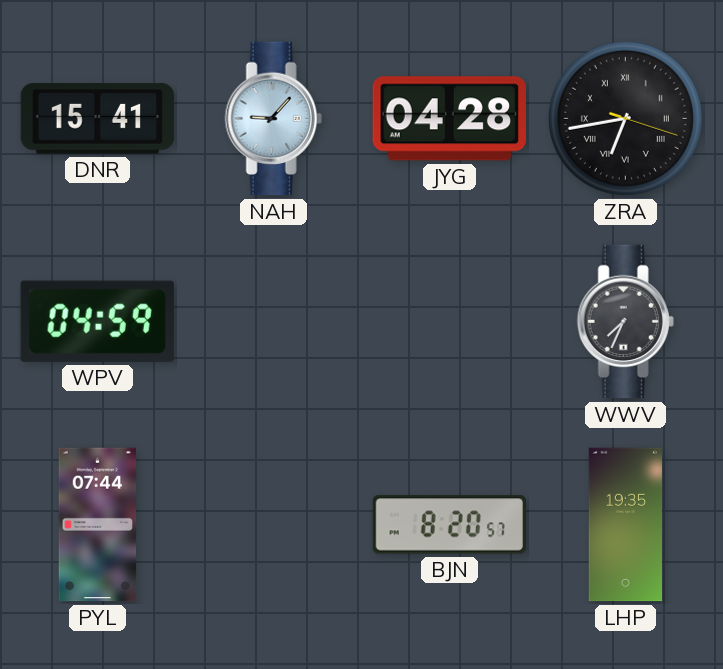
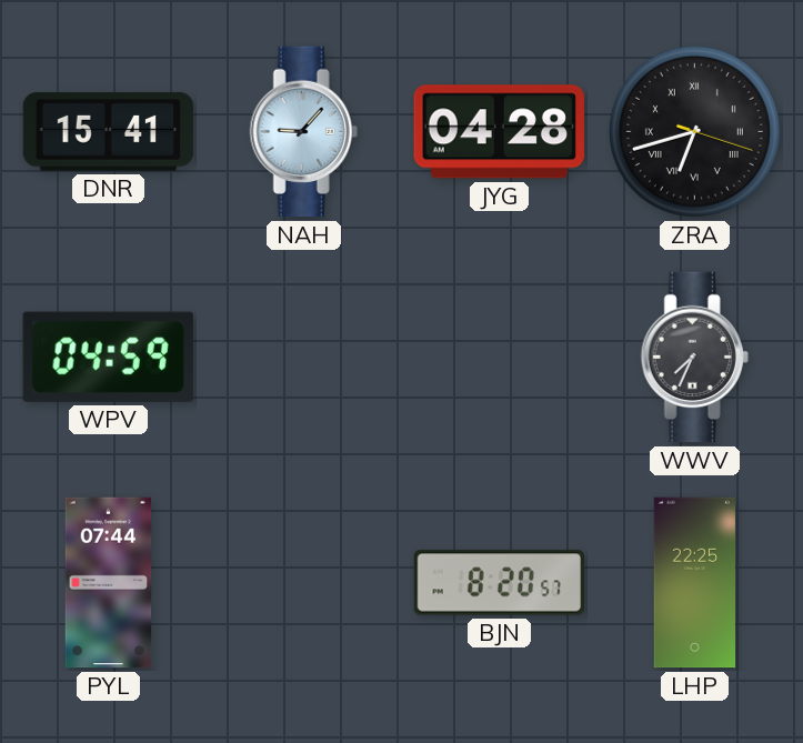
ZRA: 6:43 -> 6:42 (694, 131)
LHP: 19:35 -> 22:25 (694, 583)
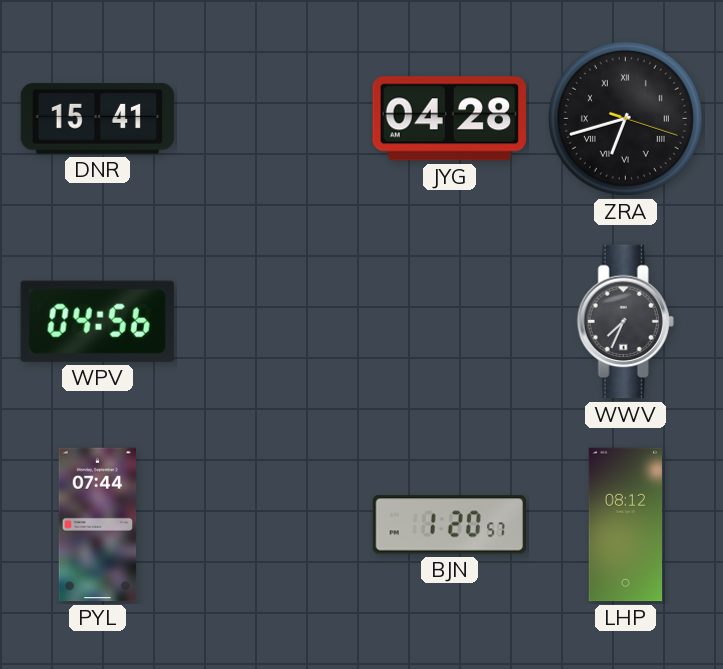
NAH: 9:07 -> none (303, 132)
WPV: 04:59 -> 04:56 (97, 321)
BJN: 8:20 -> 1:20 (450, 525)
LHP: 22:25 -> 08:12 (625, 525)
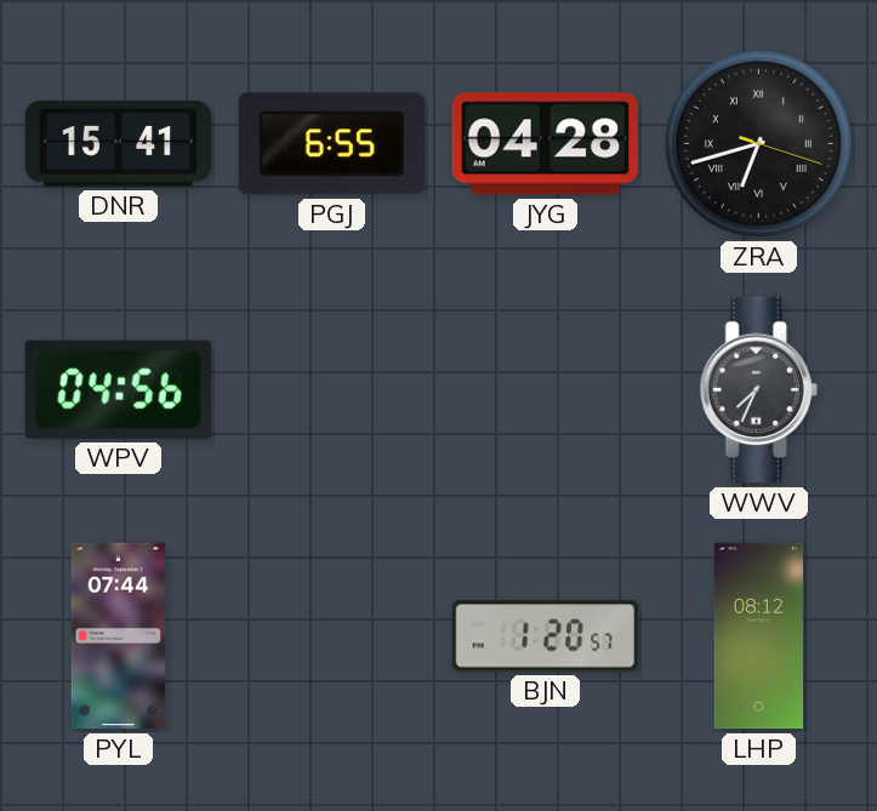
PGJ: none -> 6:55 (331, 144)
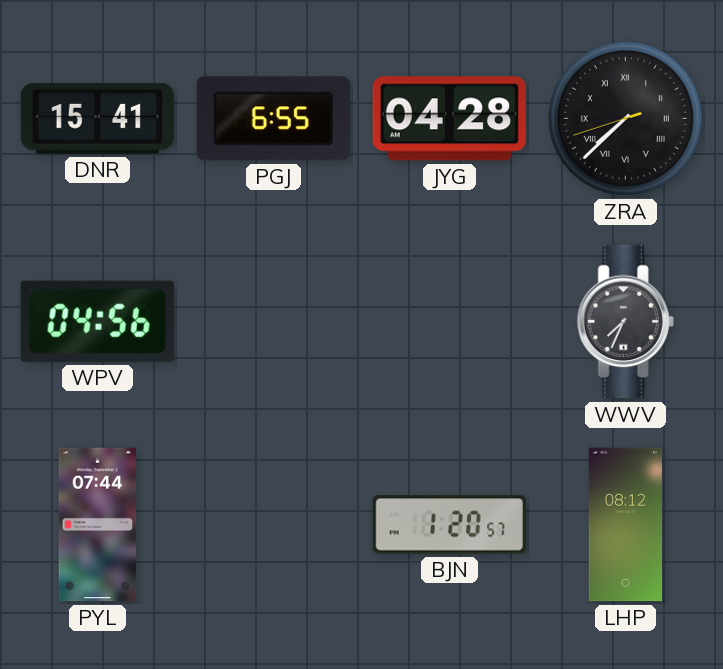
ZRA: 6:42 -> 7:37 (625, 118)
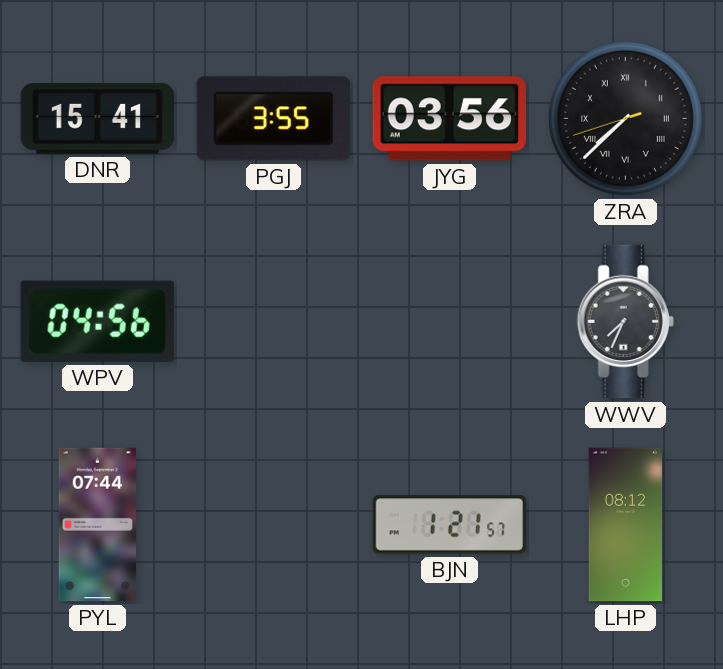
PGJ: 6:55 -> 3:55 (273, 119)
JYG: 04:28 -> 03:56 (449, 119)
BJN: 1:20 -> 1:21 (450, 525)
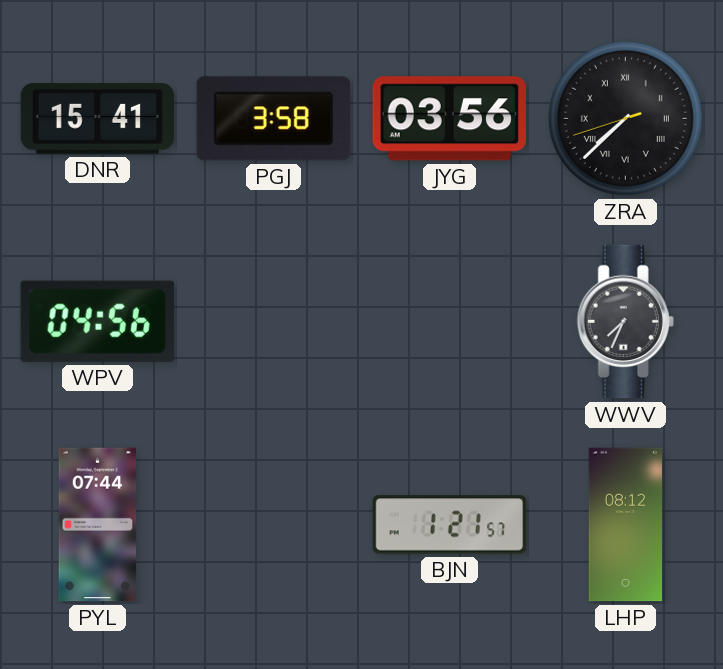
PGJ: 3:55 -> 3:58 (273, 119)
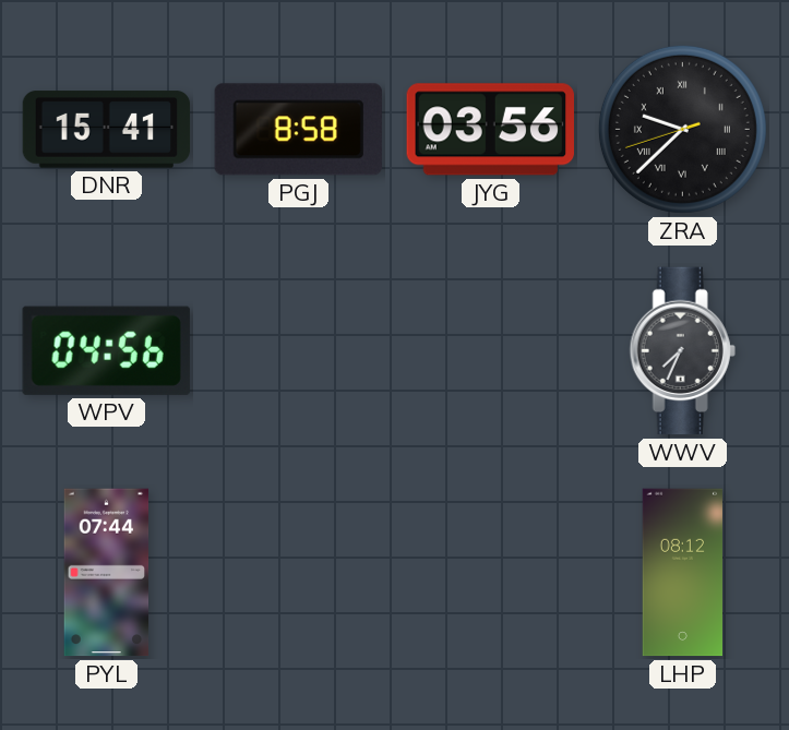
PGJ: 3:58 -> 8:58 (298, 130)
ZRA: 7:37 -> 9:37 (682, 129)
BJN: 1:21 -> none (450, 525)
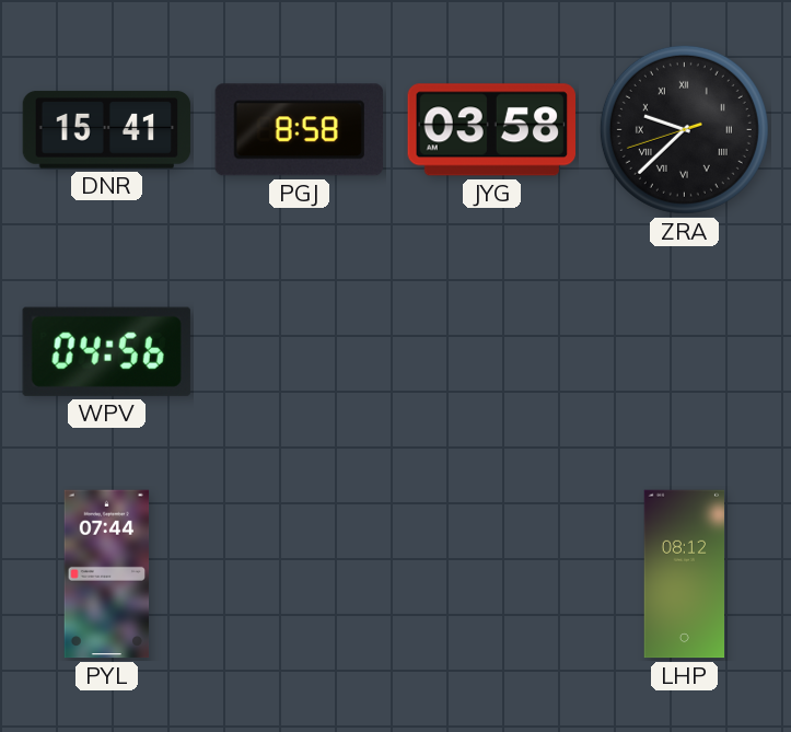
JYG: 03:56 -> 03:58 (491, 130)
WWV: 7:34 -> none (682, 351)
